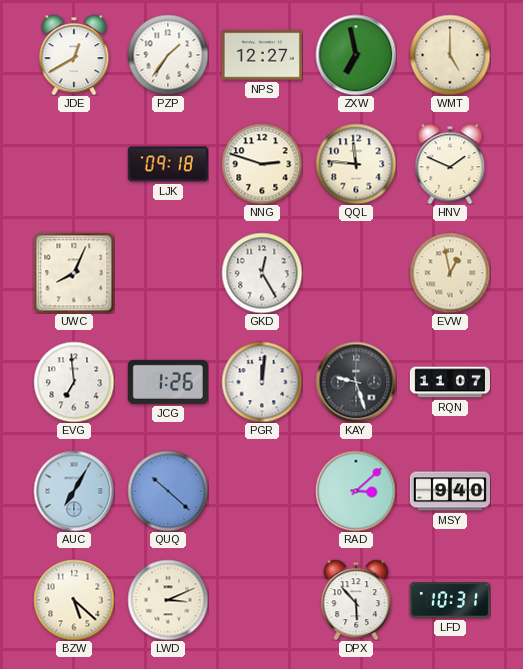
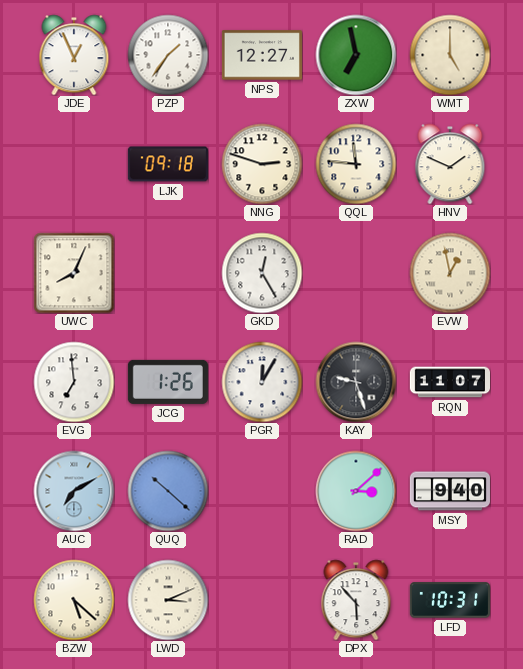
JDE: 12:40 -> 12:56 (74, 55)
PGR: 12:01 -> 12:05 (262, 382)
AUC: 7:05 -> 7:10 (74, 491)
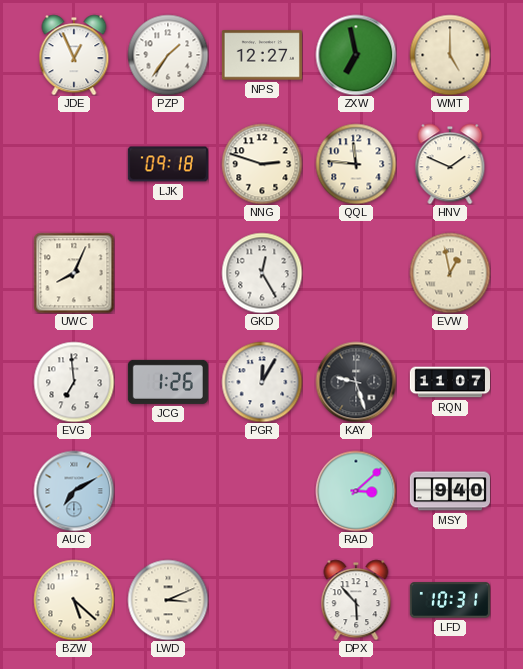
QUQ: 10:22 -> none (168, 491)
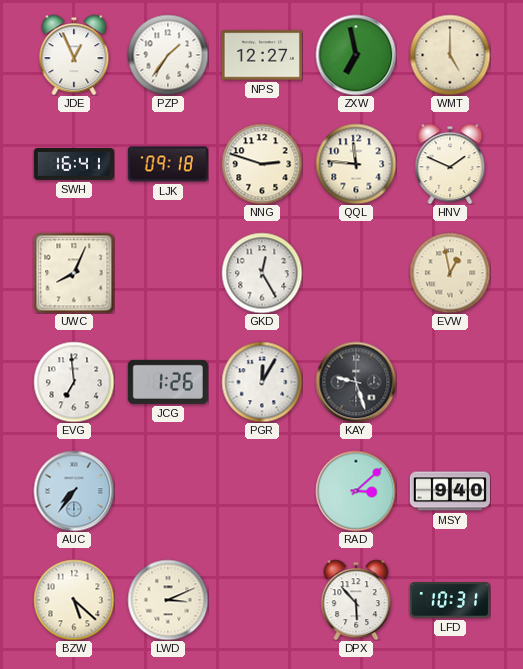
SWH: none -> 16:41 (74, 165)
RQN: 11:07 -> none (449, 382)
AUC: 7:10 -> 7:36 (74, 491)
